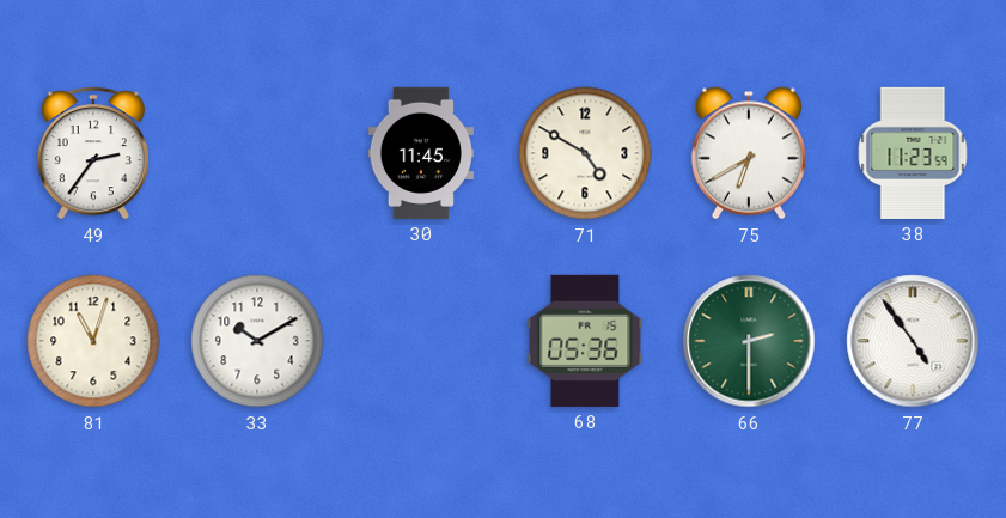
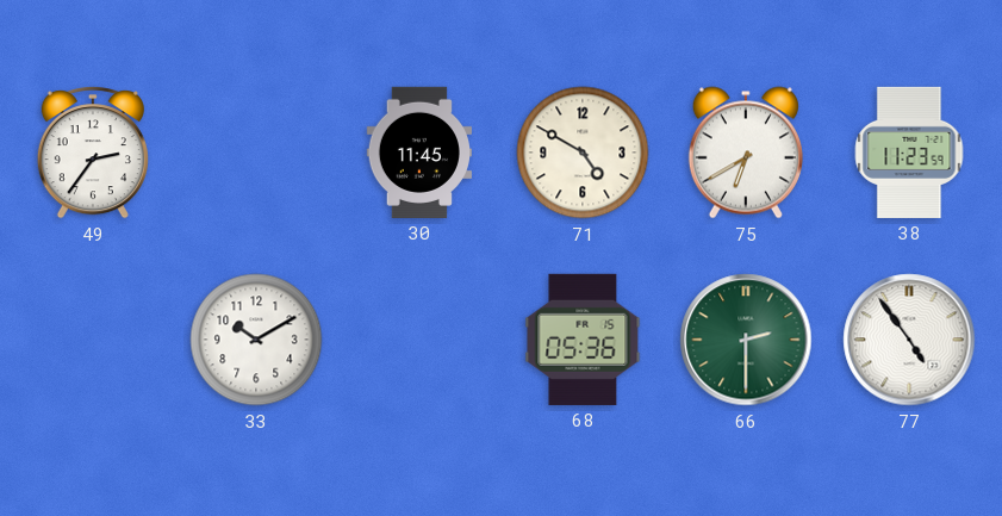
81: 11:03 -> none (93, 341)
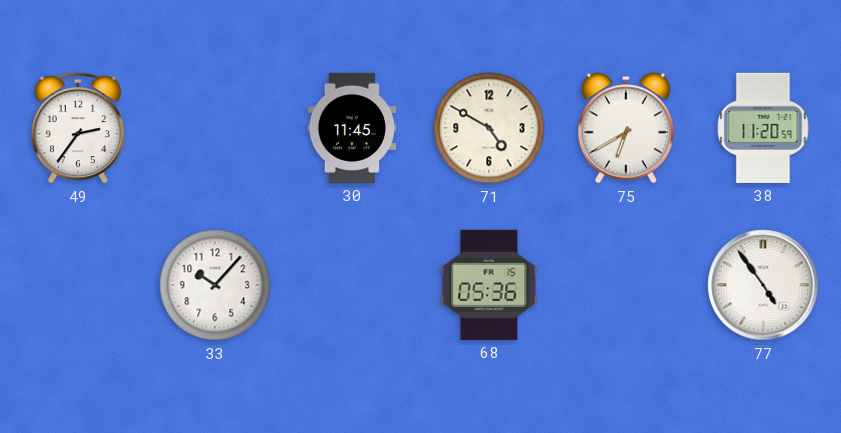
38: 11:23 -> 11:20 (763, 128)
33: 10:10 -> 10:07 (215, 285)
66: 2:30 -> none (746, 340)
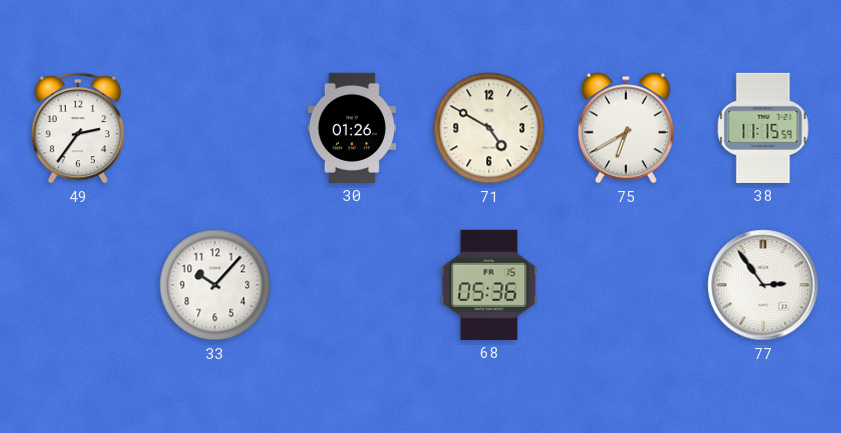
30: 11:45 -> 01:26 (351, 128)
38: 11:20 -> 11:15 (763, 128)
77: 4:54 -> 2:54 (763, 285)
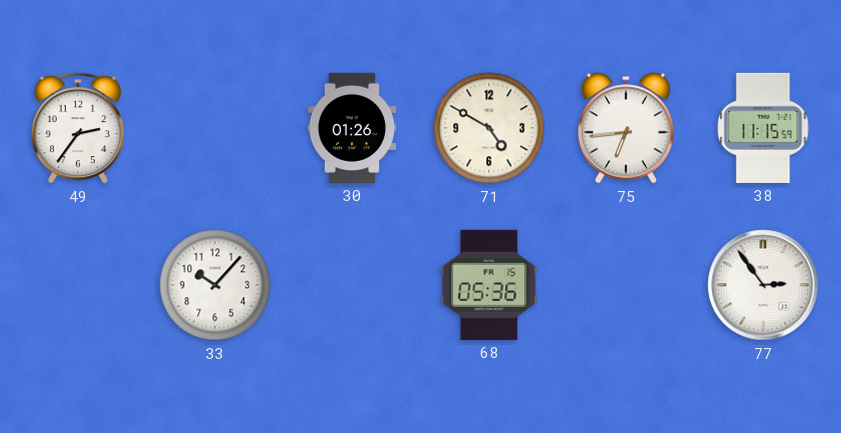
75: 6:40 -> 6:44 (626, 128)
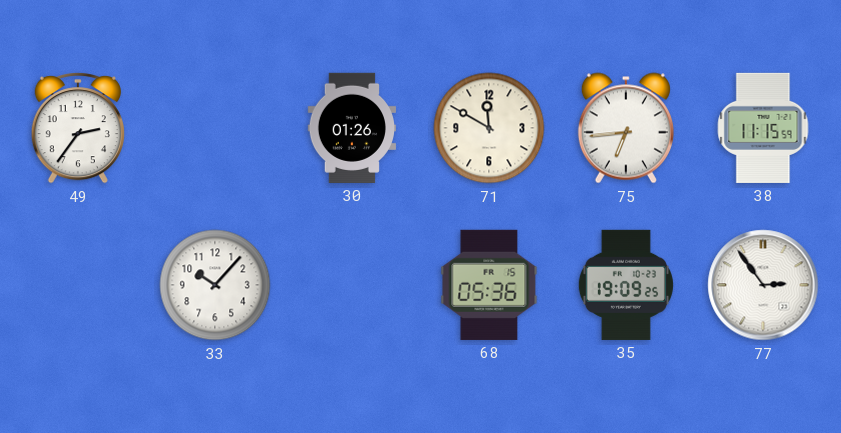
71: 4:50 -> 11:50 (489, 128)
35: none -> 19:09 (626, 285)
